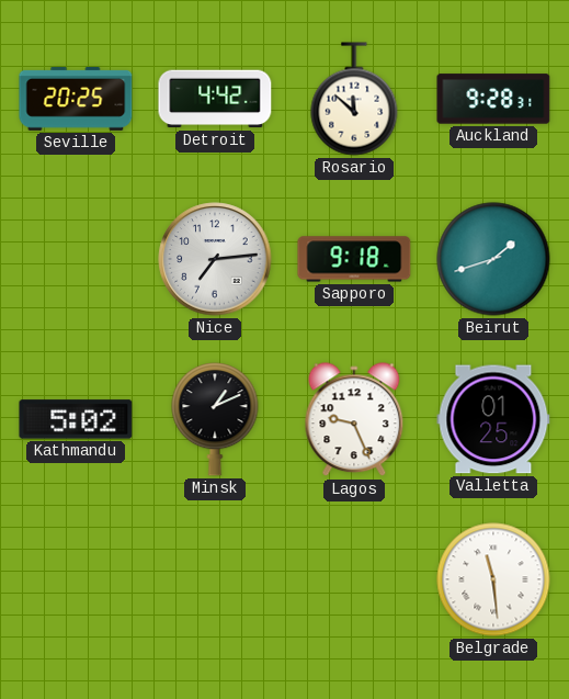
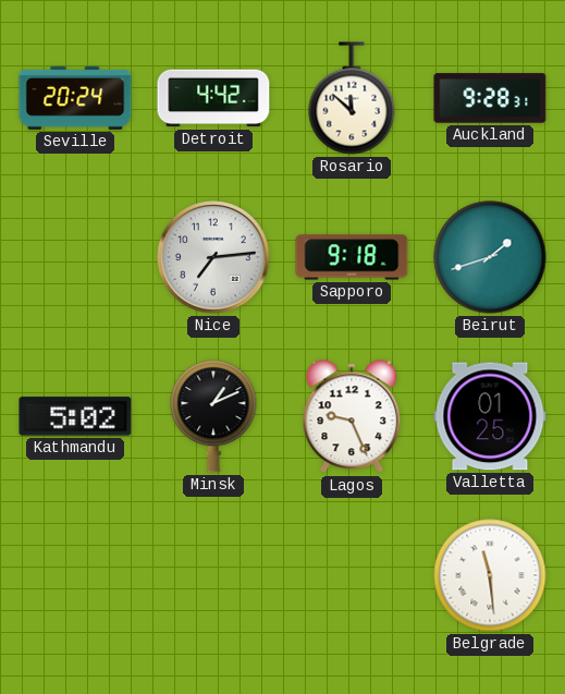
Seville: 20:25 -> 20:24 (75, 98)
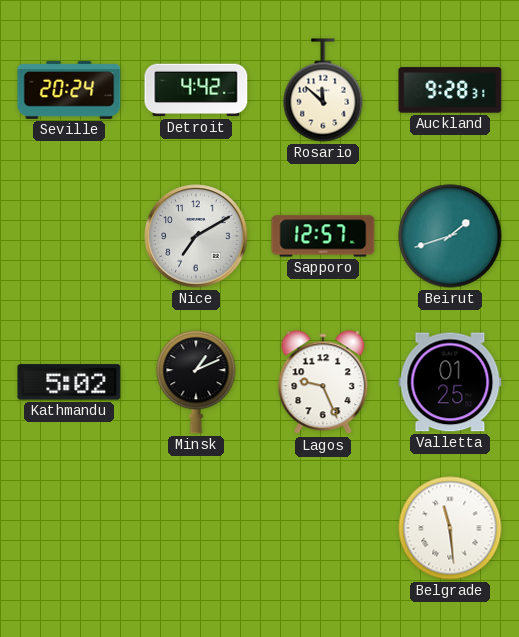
Nice: 7:14 -> 7:10 (196, 236)
Sapporo: 9:18 -> 12:57 (323, 236)
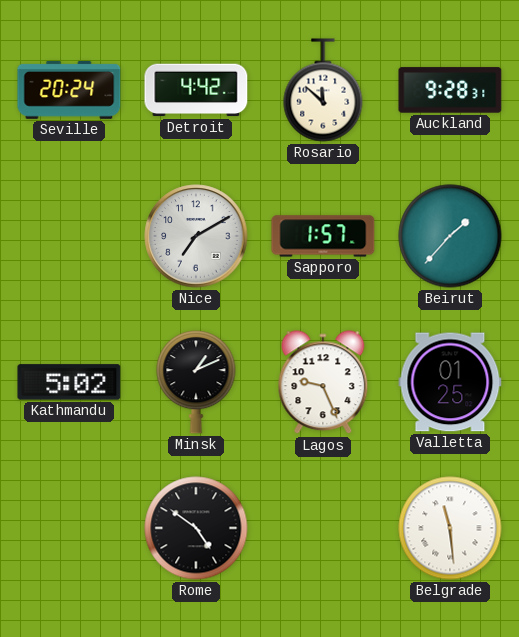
Sapporo: 12:57 -> 1:57 (323, 236)
Beirut: 1:42 -> 1:37 (450, 236)
Rome: none -> 4:51 (196, 528)
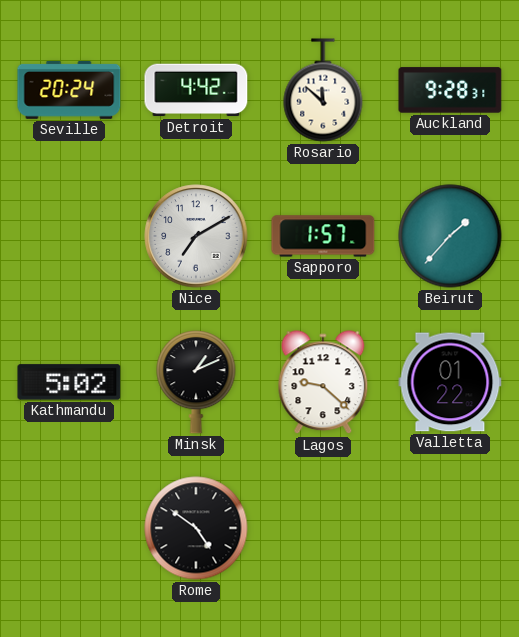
Lagos: 9:26 -> 9:22 (323, 383)
Valletta: 01:25 -> 01:22 (450, 382)
Belgrade: 11:29 -> none (450, 528)
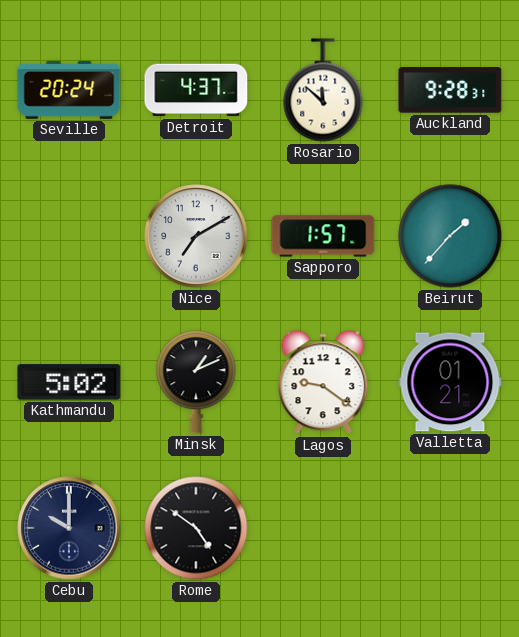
Detroit: 4:42 -> 4:37 (196, 90)
Lagos: 9:22 -> 9:21 (323, 383)
Valletta: 01:22 -> 01:21 (450, 382)
Cebu: none -> 10:00 (69, 528)
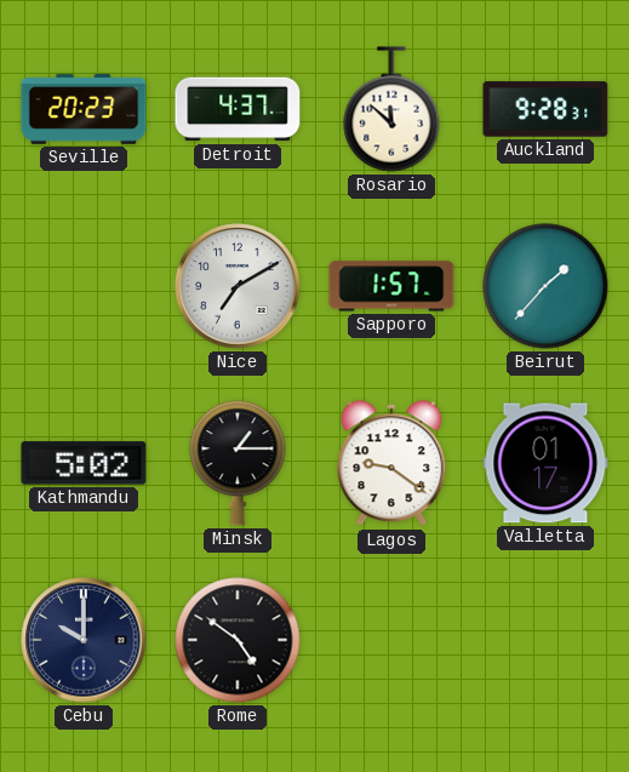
Seville: 20:24 -> 20:23 (84, 109)
Minsk: 1:11 -> 1:15 (238, 463)
Valletta: 01:21 -> 01:17 (545, 463)
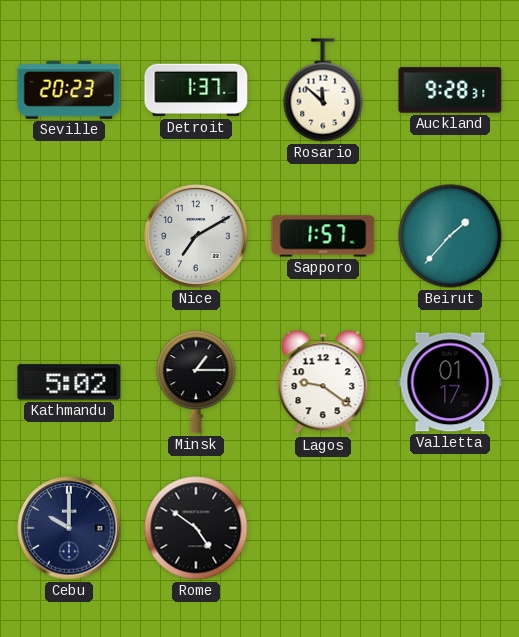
Detroit: 4:37 -> 1:37 (196, 90)
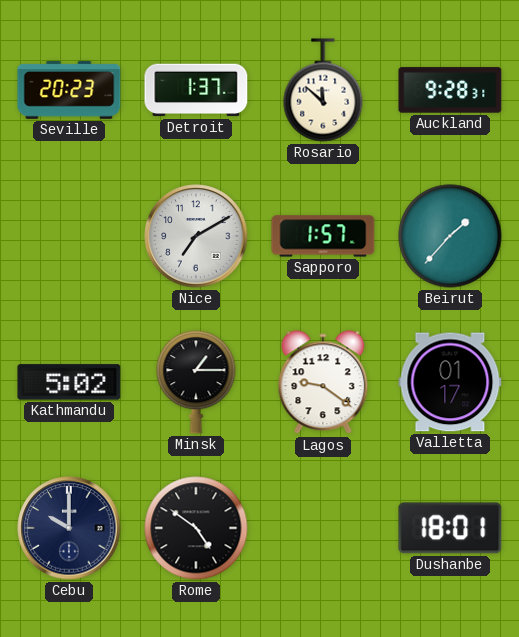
Dushanbe: none -> 18:01 (450, 528)
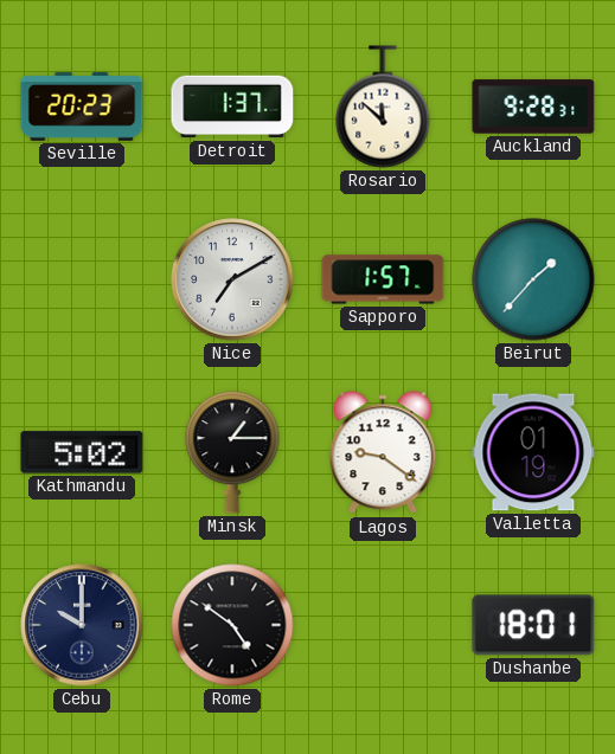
Valletta: 01:17 -> 01:19 (533, 452)
